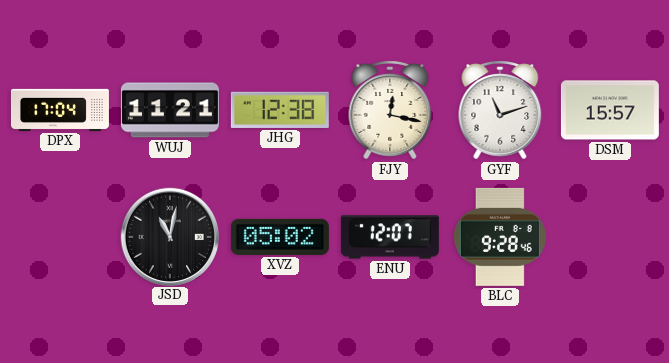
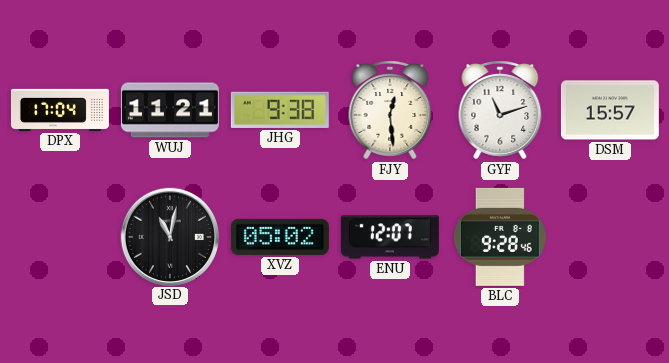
JHG: 12:38 -> 9:38 (280, 110)
FJY: 12:17 -> 12:29 (390, 110)
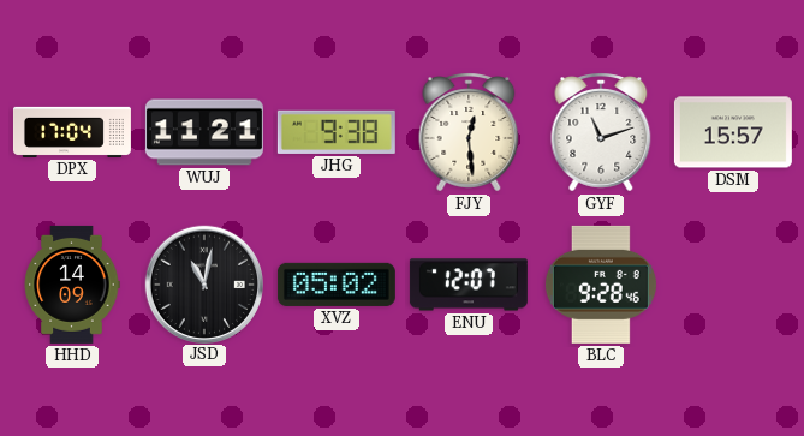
HHD: none -> 14:09 (72, 285)
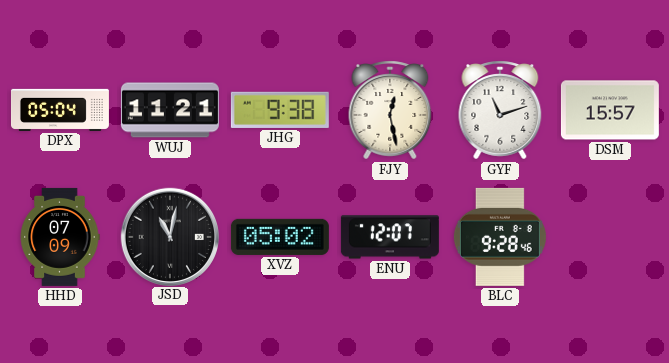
DPX: 17:04 -> 05:04 (60, 110)
FJY: 12:29 -> 12:28 (390, 110)
HHD: 14:09 -> 07:09 (60, 237)
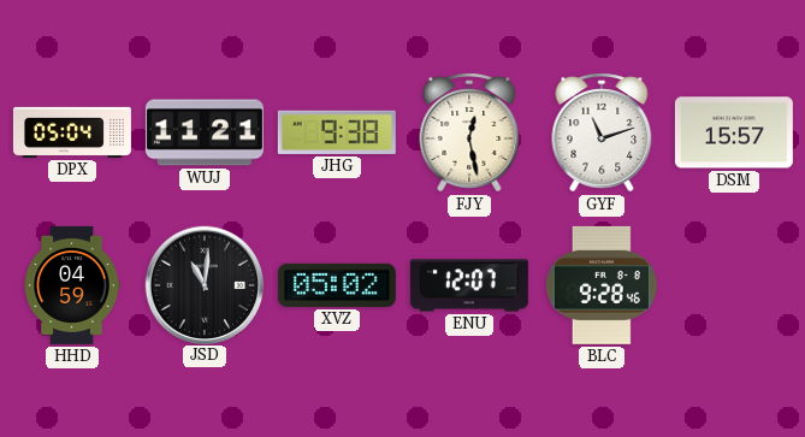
HHD: 07:09 -> 04:59 (72, 285)
JSD: 11:02 -> 11:01 (203, 284)
